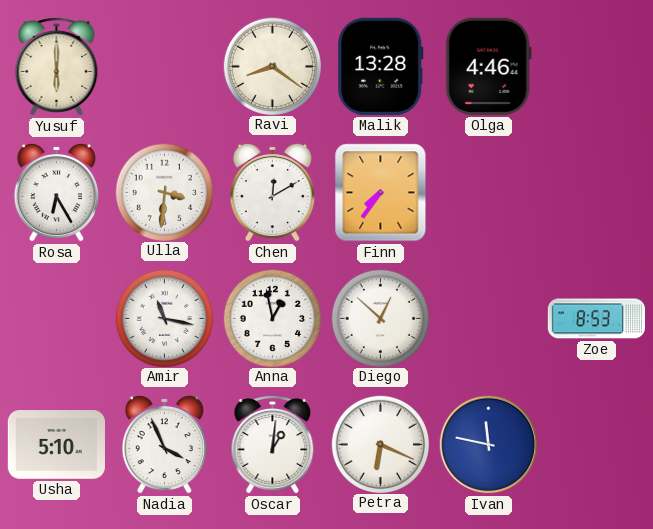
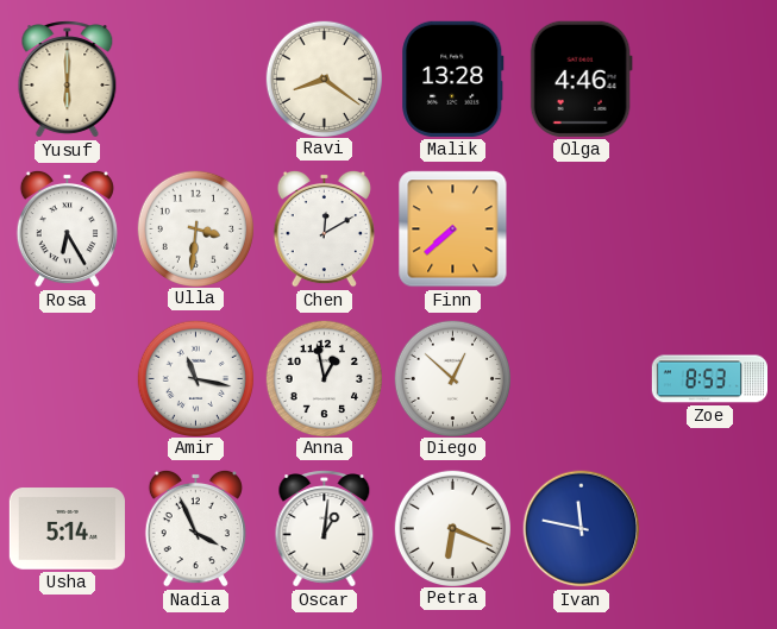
Finn: 7:36 -> 7:38 (453, 229)
Usha: 5:10 -> 5:14 (67, 529)
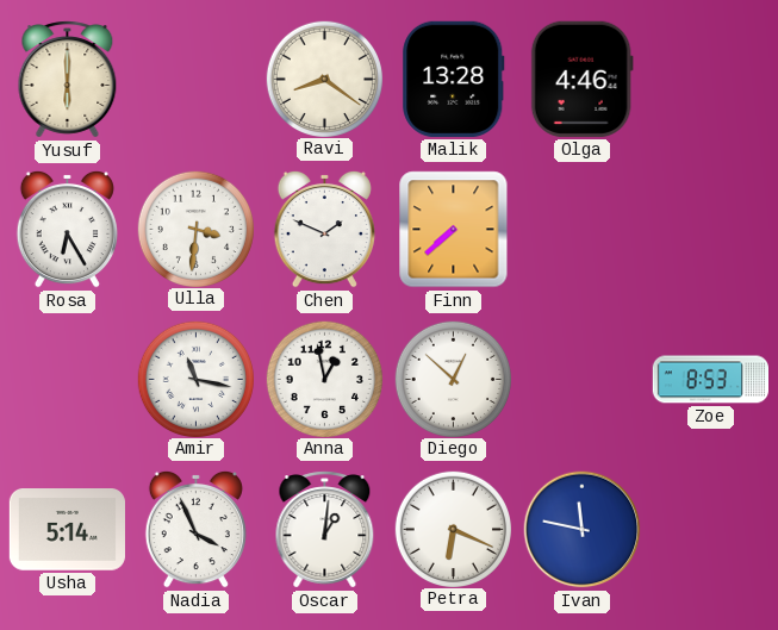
Chen: 12:10 -> 1:49 (324, 229)
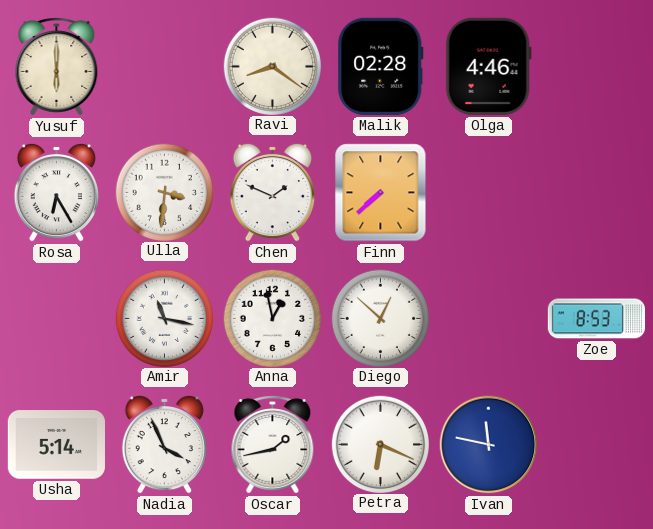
Malik: 13:28 -> 02:28 (381, 66)
Oscar: 1:01 -> 1:43 (273, 445)
